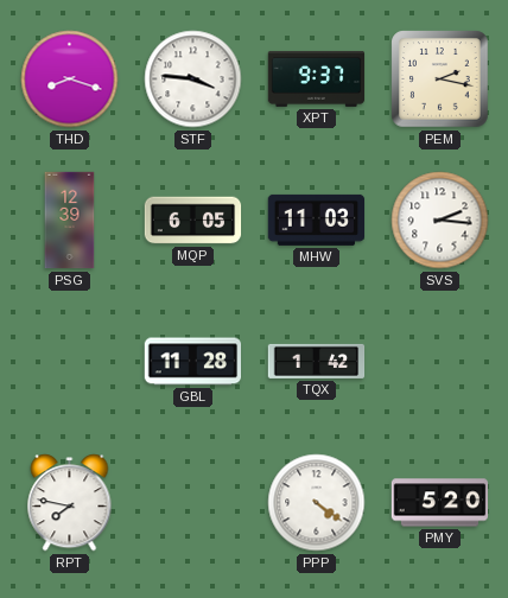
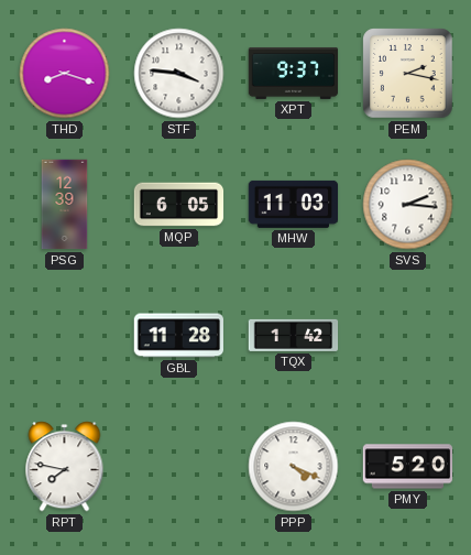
PPP: 4:21 -> 4:19 (294, 467)
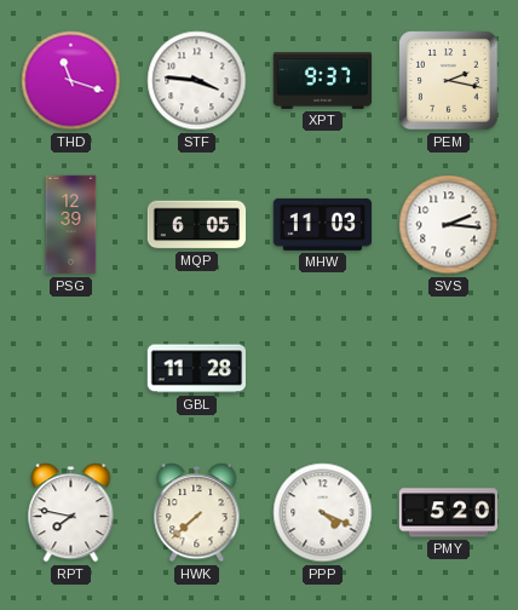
THD: 8:18 -> 11:18 (71, 81)
TQX: 1:42 -> none (294, 335)
HWK: none -> 7:38 (197, 513)
